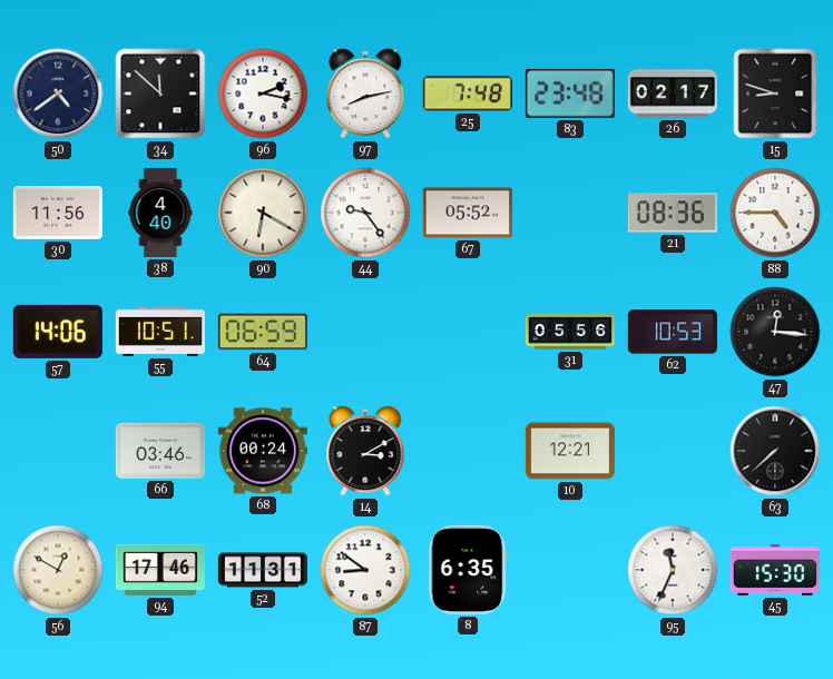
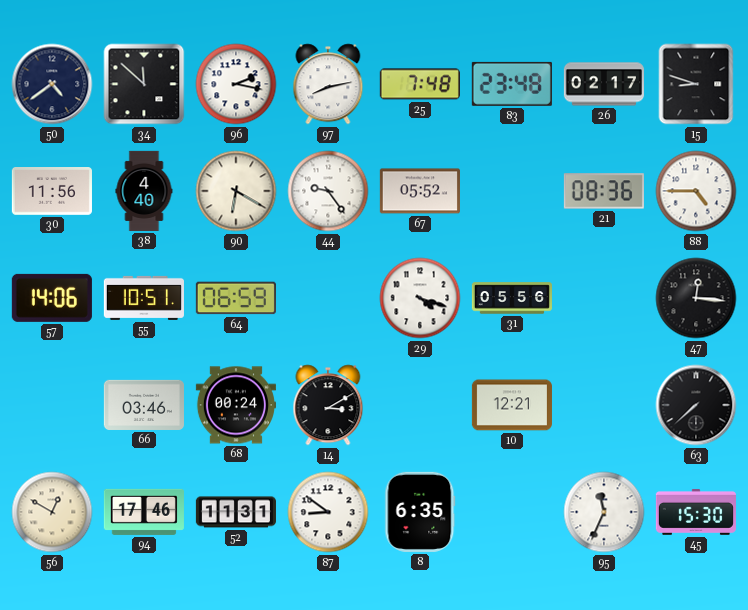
29: none -> 4:18 (420, 298)
62: 10:53 -> none (673, 332)
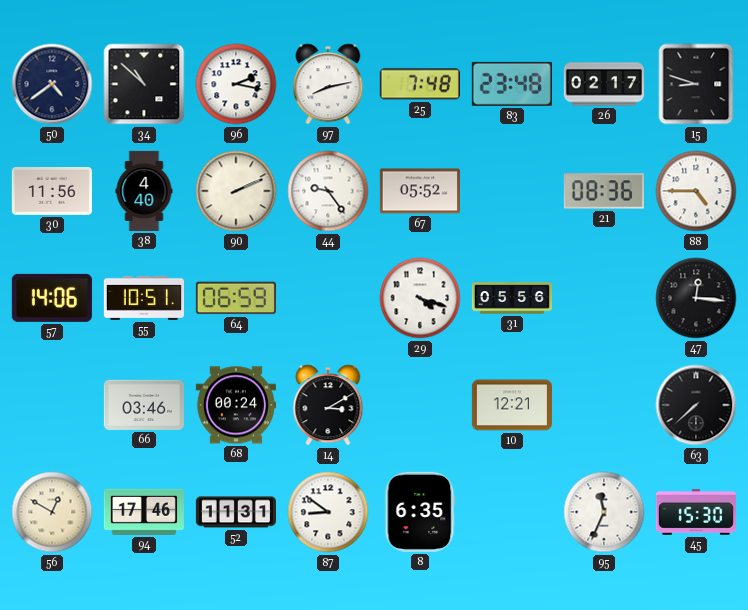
34: 11:52 -> 10:52 (144, 84)
90: 6:20 -> 2:11 (236, 191)
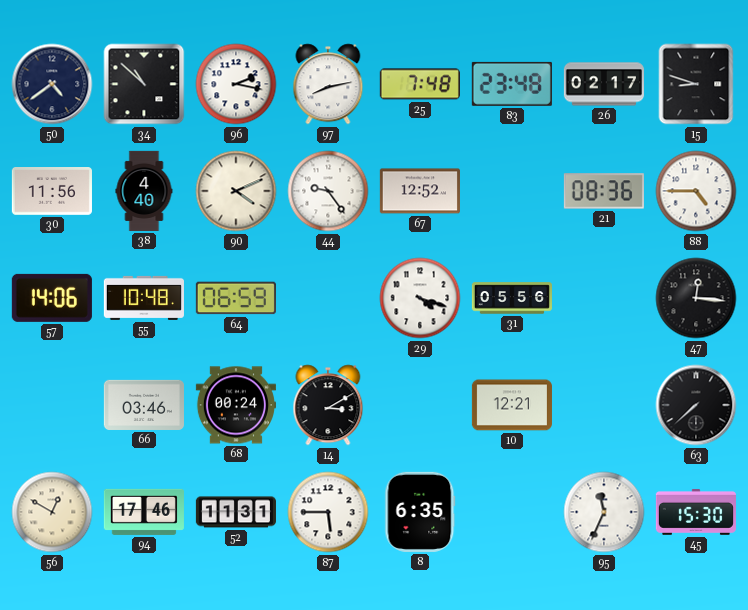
90: 2:11 -> 4:11 (236, 191)
67: 05:52 -> 12:52 (420, 191)
55: 10:51 -> 10:48 (144, 298)
87: 8:51 -> 5:45 (328, 512)
